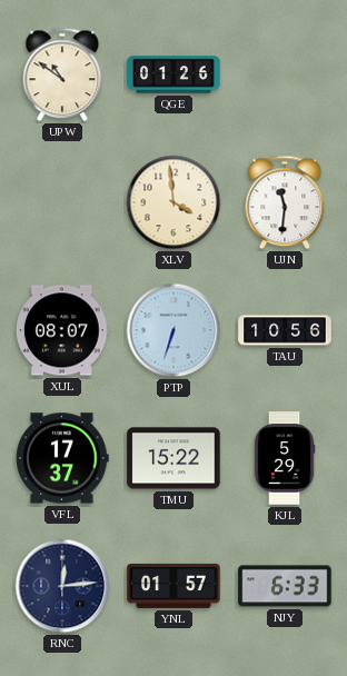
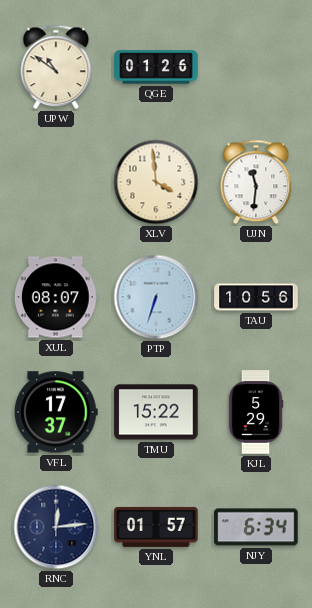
NJY: 6:33 -> 6:34 (256, 527)
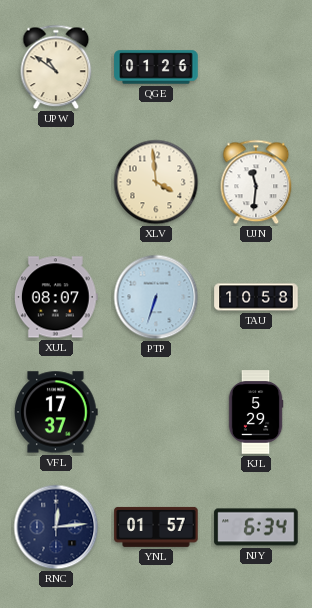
TAU: 10:56 -> 10:58 (256, 297)
TMU: 15:22 -> none (156, 412)
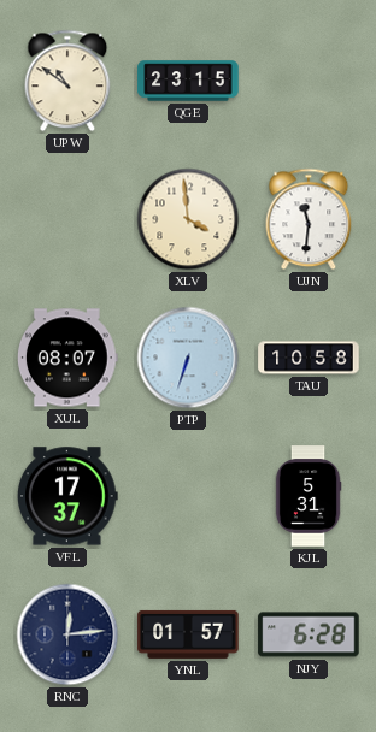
QGE: 01:26 -> 23:15 (188, 81)
KJL: 5:29 -> 5:31 (309, 496)
NJY: 6:34 -> 6:28 (309, 634)
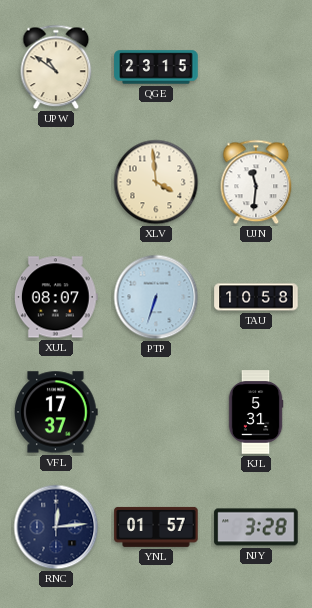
NJY: 6:28 -> 3:28 (256, 527)
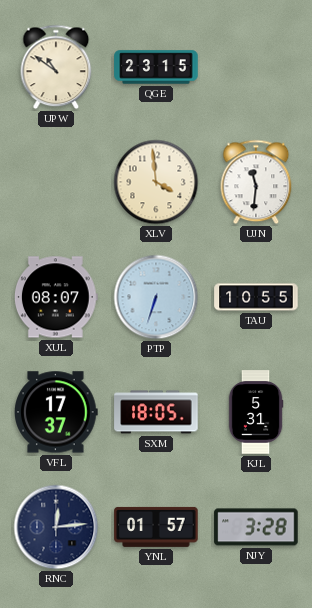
TAU: 10:58 -> 10:55 (256, 297)
SXM: none -> 18:05 (156, 412)
